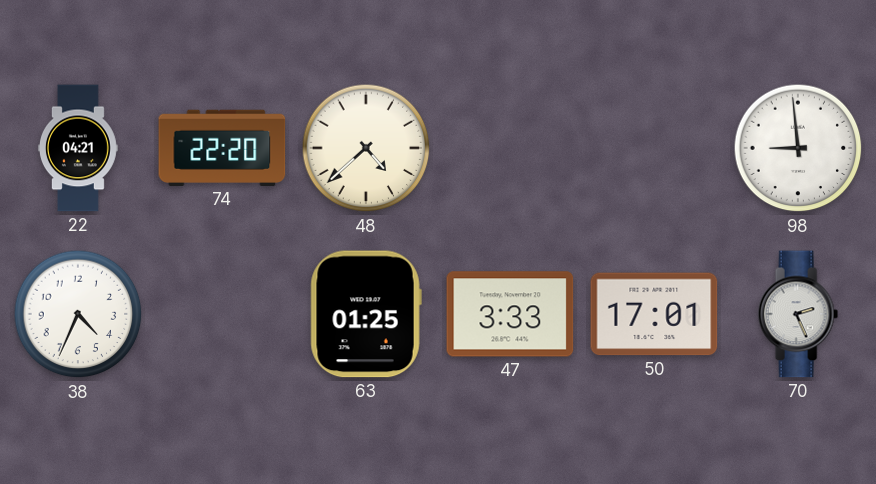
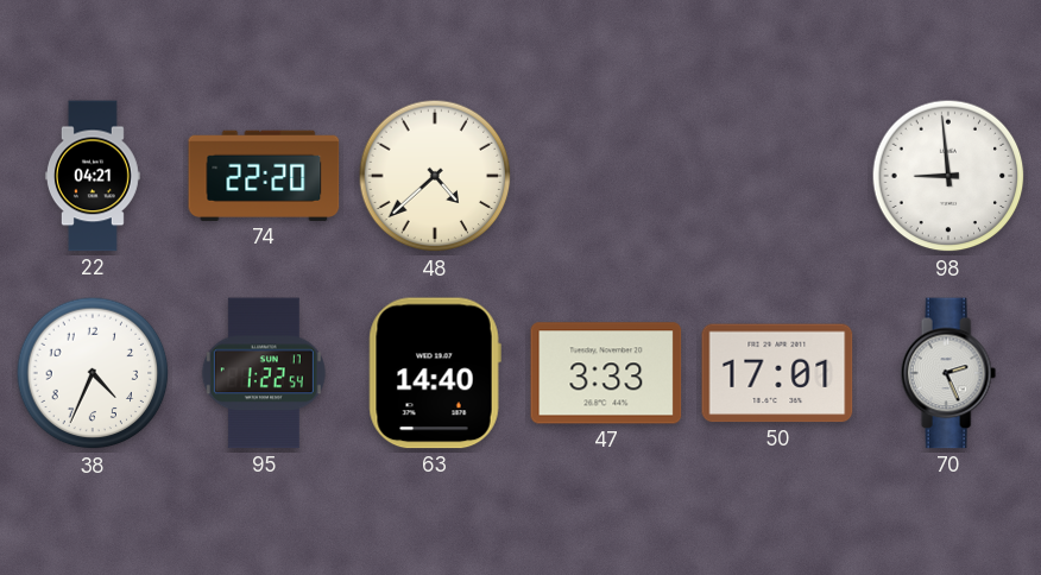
95: none -> 1:22 (264, 373)
63: 01:25 -> 14:40 (435, 373)
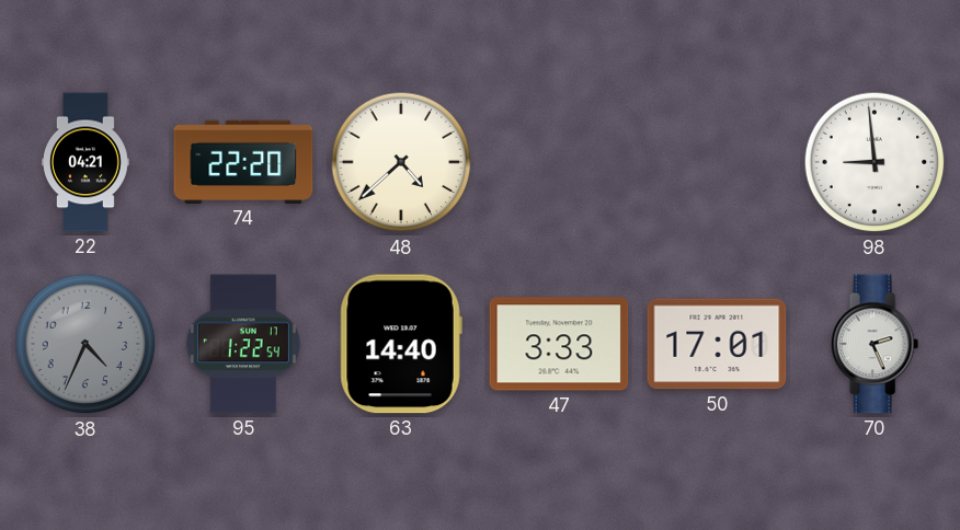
38 dial: white -> grey (85, 344)
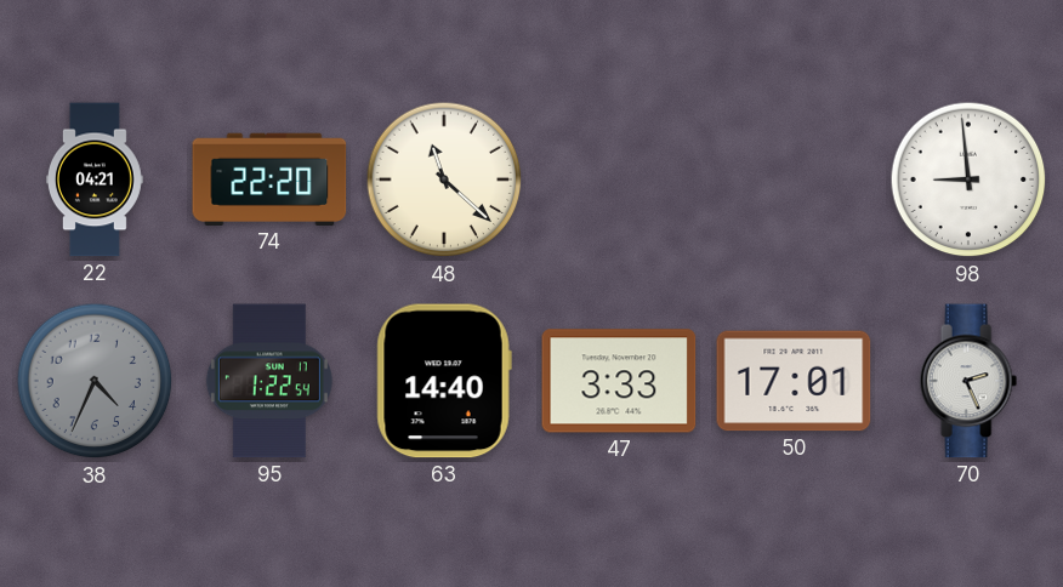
48: 4:38 -> 11:22 (444, 179)
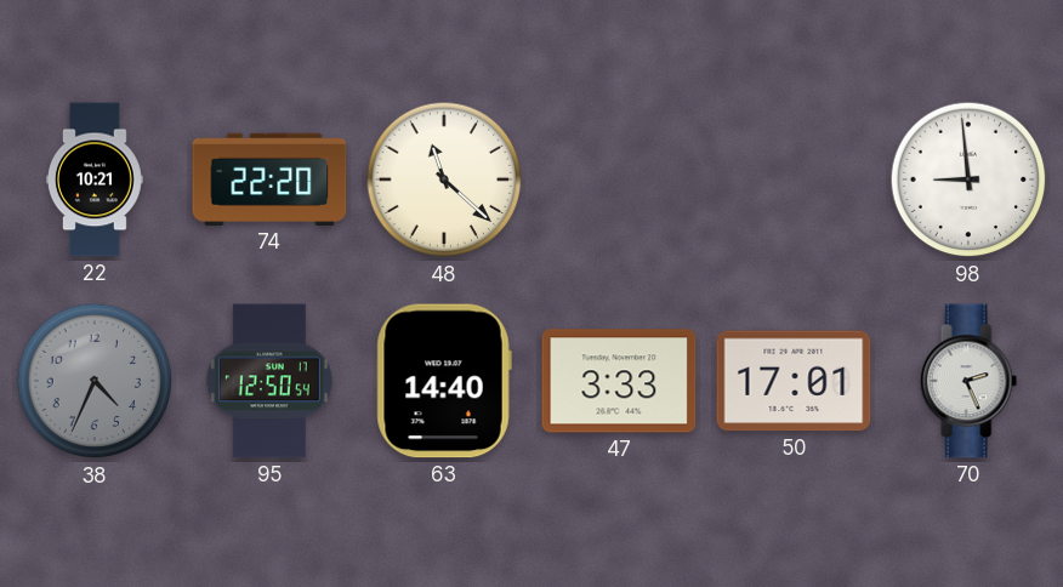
22: 04:21 -> 10:21 (95, 179)
95: 1:22 -> 12:50 (269, 381)
